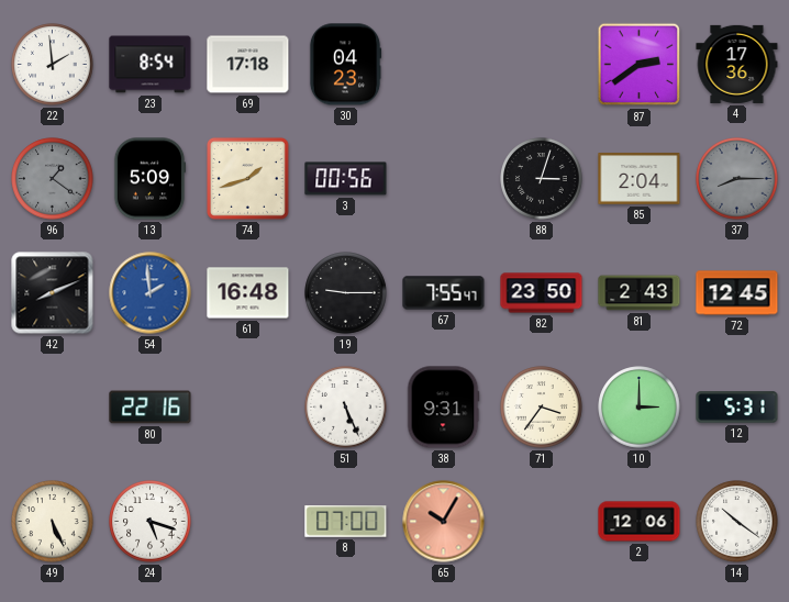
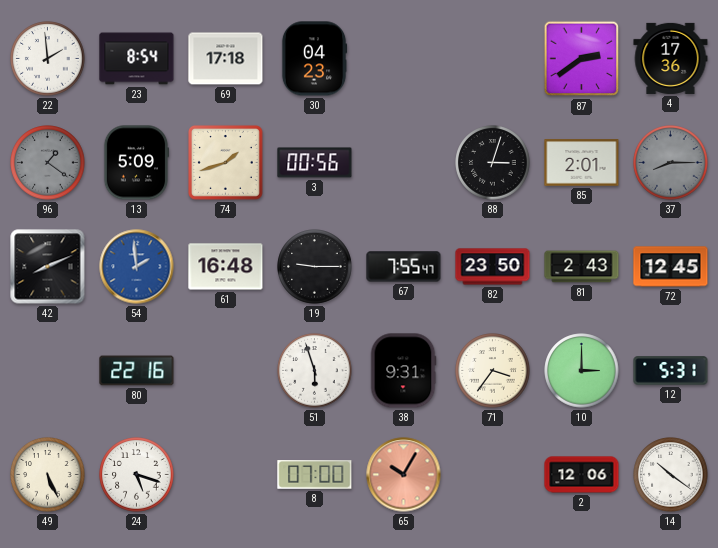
85: 2:04 -> 2:01 (582, 163)
51: 5:26 -> 5:57 (315, 371)
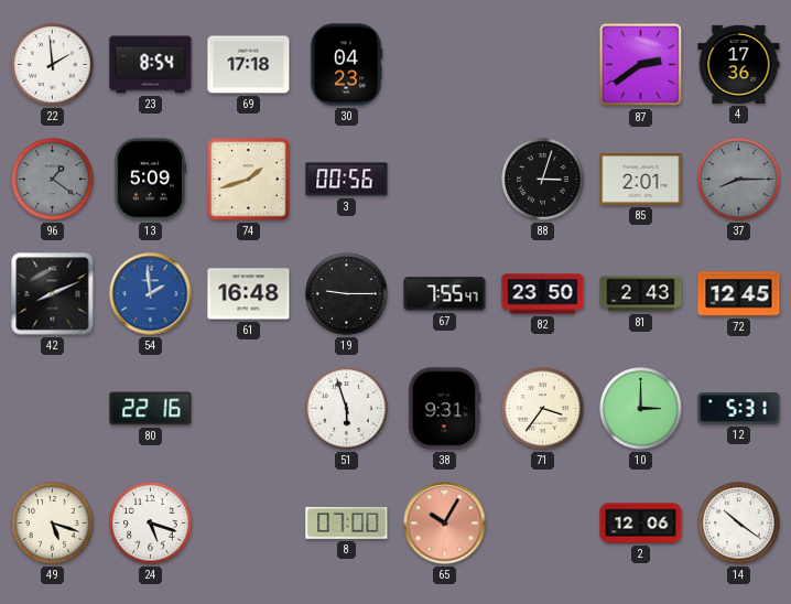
49: 5:26 -> 5:18 (53, 524)
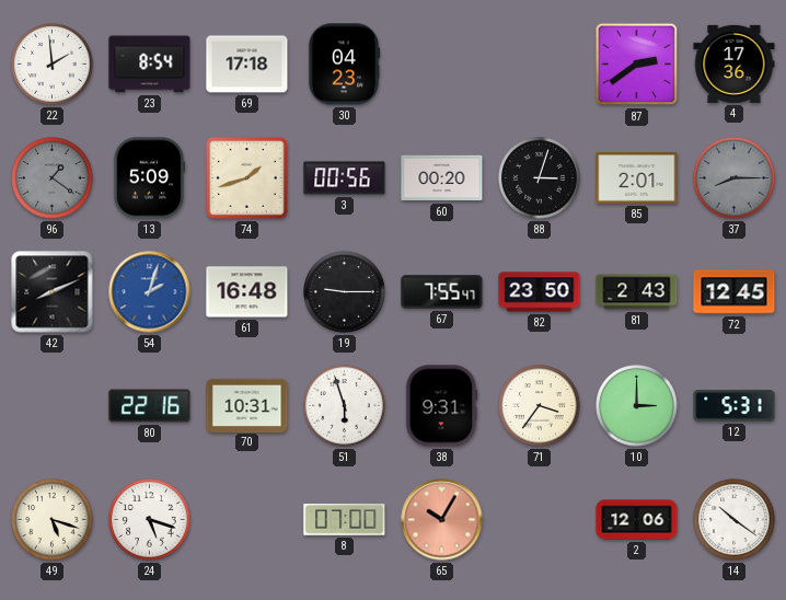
60: none -> 00:20 (442, 178)
54: 1:59 -> 2:03 (150, 292)
70: none -> 10:31 (247, 405)
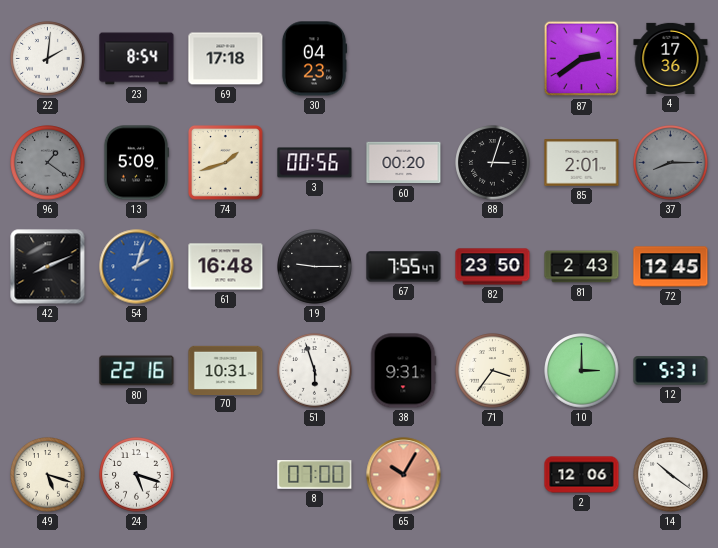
22: 1:59 -> 2:01 (48, 59)
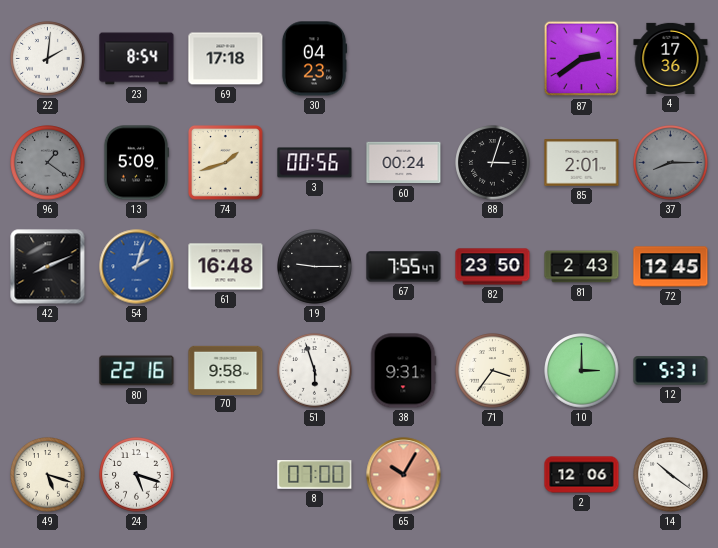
60: 00:20 -> 00:24 (404, 163)
70: 10:31 -> 9:58 (226, 370)
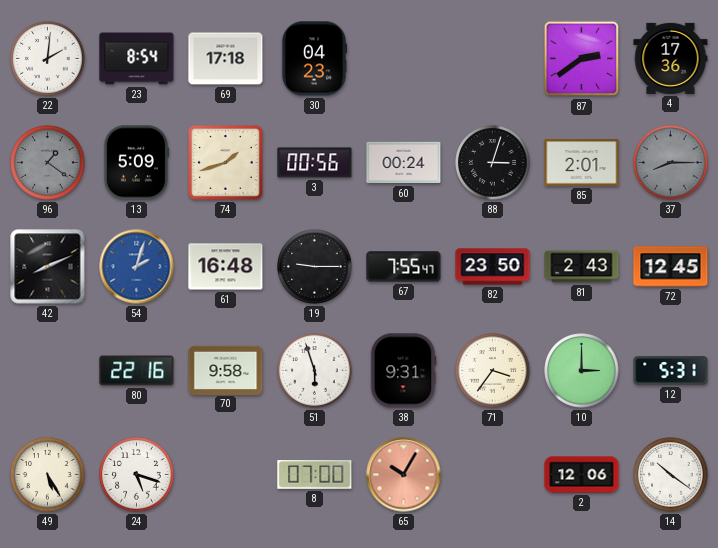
49: 5:18 -> 5:25 (48, 475)
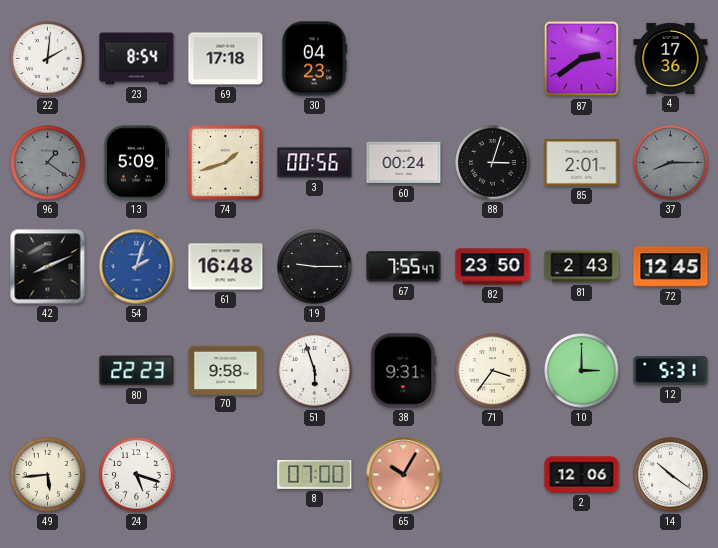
80: 22:16 -> 22:23 (137, 371)
49: 5:25 -> 5:44 (48, 475)
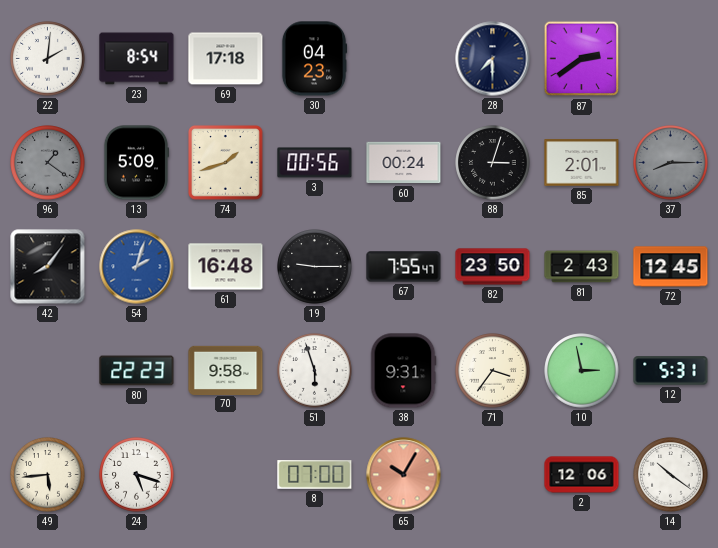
28: none -> 7:30 (493, 59)
4: 17:36 -> none (671, 58)
42: 8:11 -> 8:06 (48, 267)
10: 3:00 -> 2:58 (582, 371)
